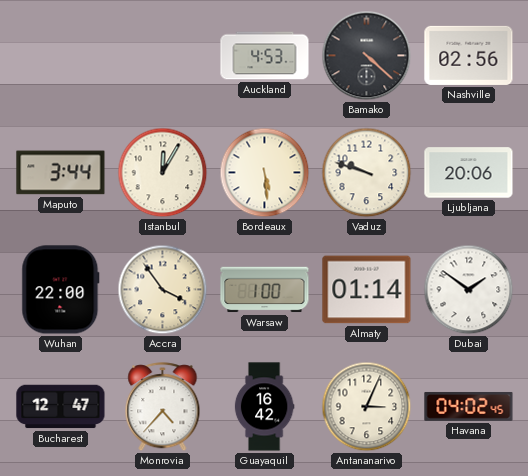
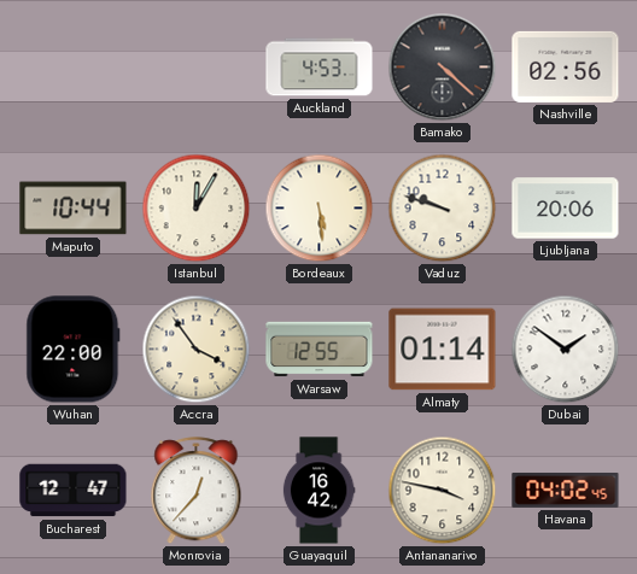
Maputo: 3:44 -> 10:44 (74, 209)
Warsaw: 1:00 -> 12:55 (320, 350)
Monrovia: 4:37 -> 12:37 (197, 491)
Antananarivo: 3:04 -> 3:47 (443, 491)
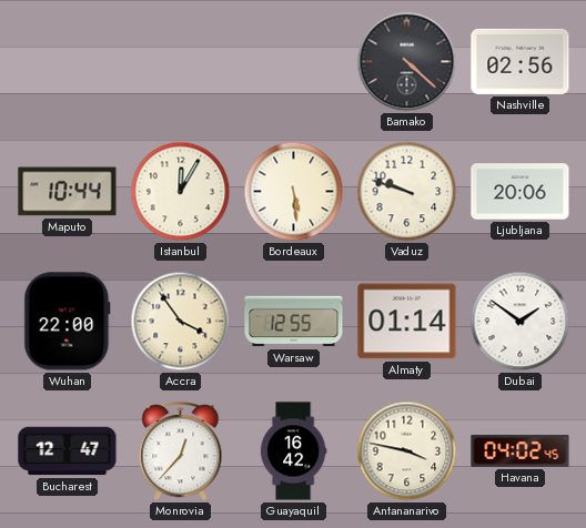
Auckland: 4:53 -> none (320, 68)
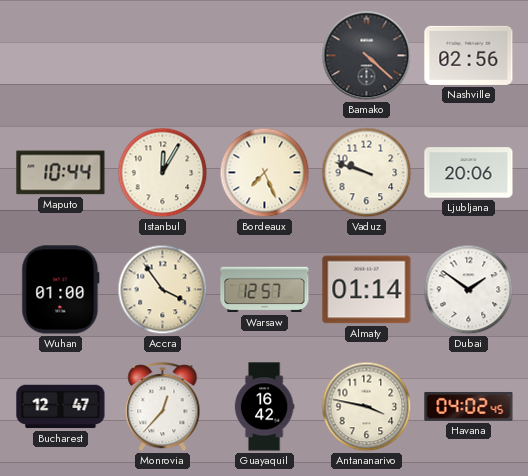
Bordeaux: 5:29 -> 7:26 (265, 173)
Wuhan: 22:00 -> 01:00 (61, 290)
Warsaw: 12:55 -> 12:57 (265, 290)
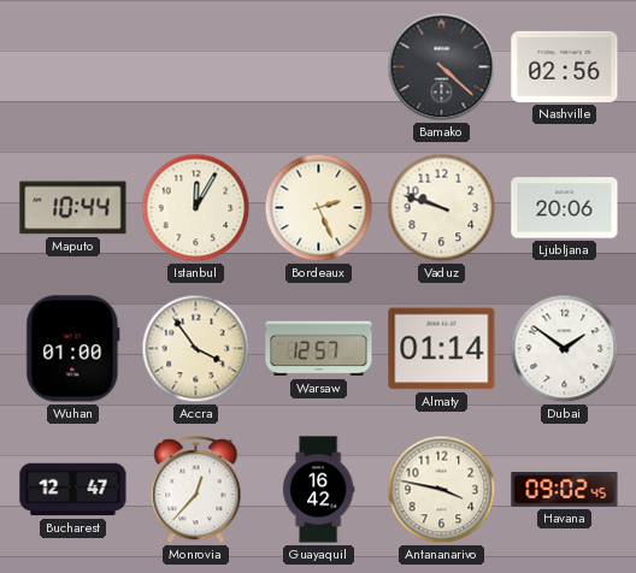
Bordeaux: 7:26 -> 2:26 (319, 208)
Havana: 04:02 -> 09:02 (565, 489)
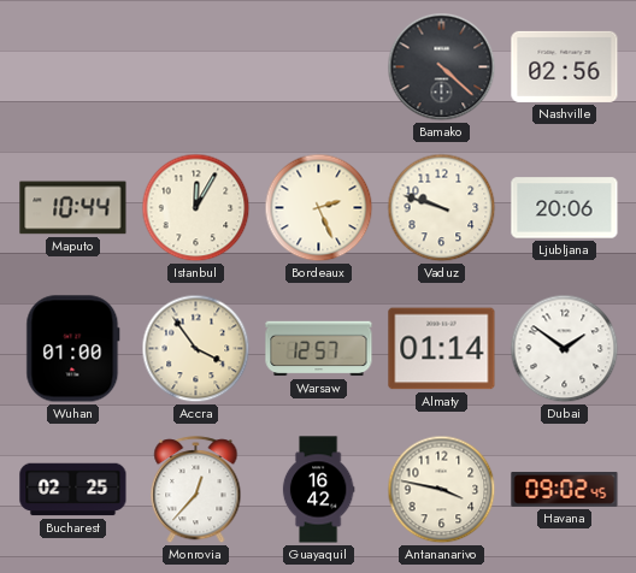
Bucharest: 12:47 -> 02:25 (73, 490)
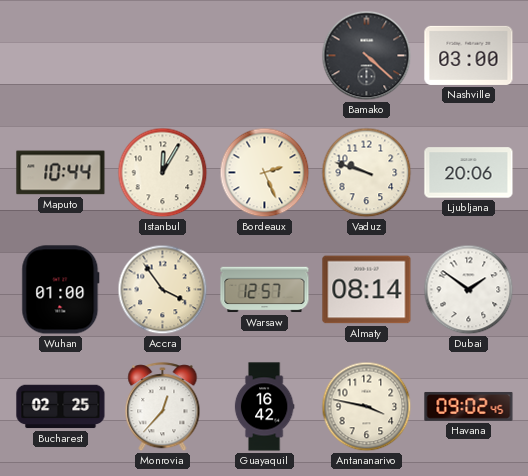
Nashville: 02:56 -> 03:00 (469, 55)
Almaty: 01:14 -> 08:14 (367, 290)
